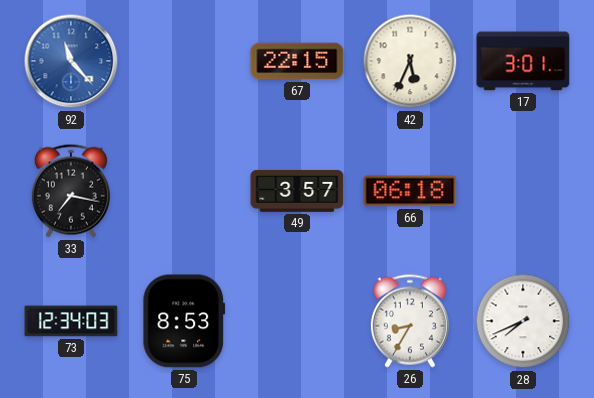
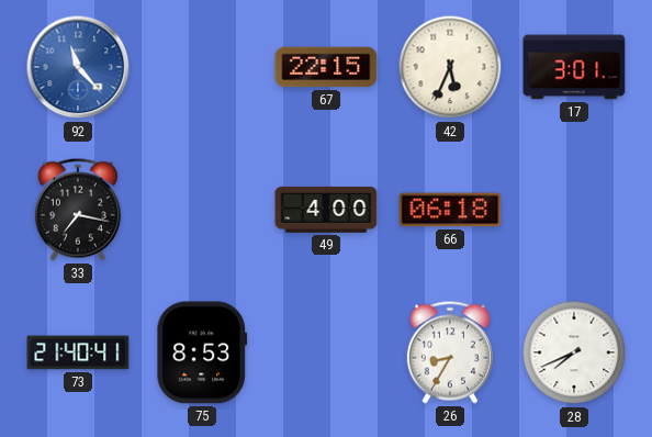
49: 3:57 -> 4:00 (326, 210)
73: 12:34 -> 21:40 (78, 352)
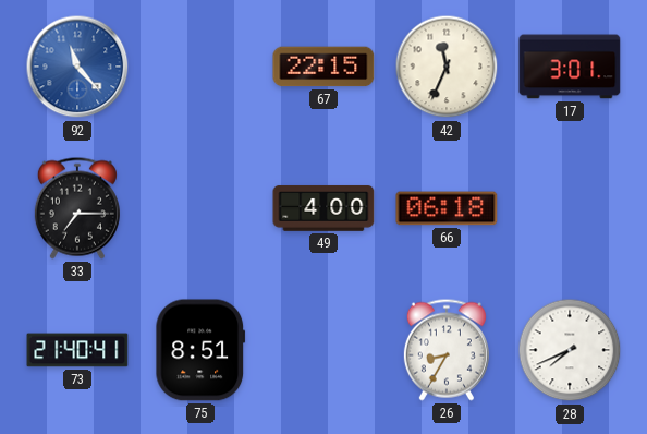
42: 5:34 -> 11:34 (447, 67)
33: 7:17 -> 7:15 (77, 208)
75: 8:53 -> 8:51 (200, 350)
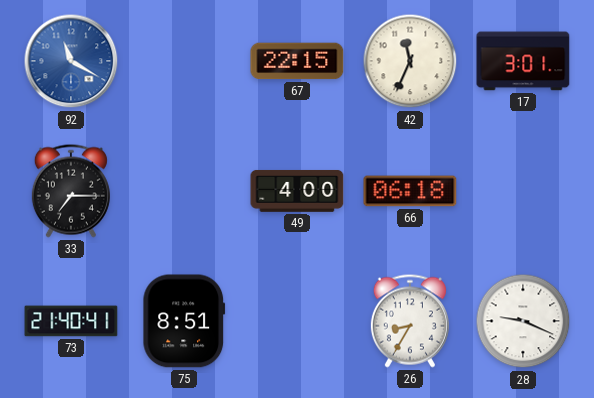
92: 11:23 -> 11:20 (71, 61)
28: 7:41 -> 9:19 (523, 321)
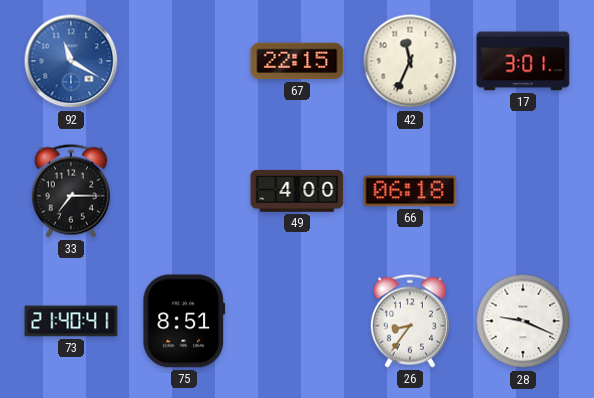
26: 8:35 -> 8:36 (410, 321)
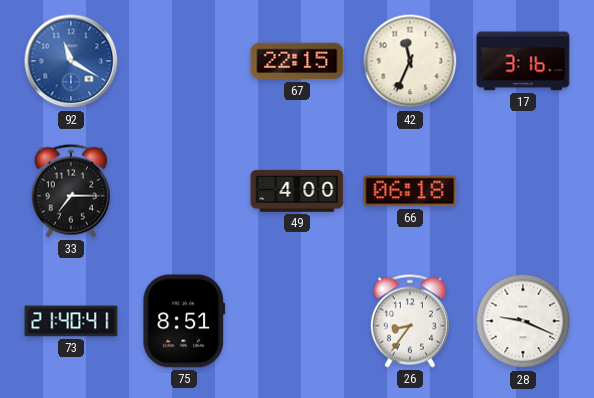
17: 3:01 -> 3:16 (523, 61)
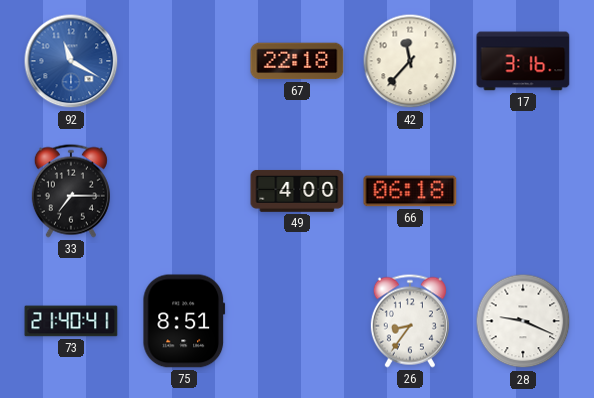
67: 22:15 -> 22:18 (297, 61)
42: 11:34 -> 11:37 (410, 61)
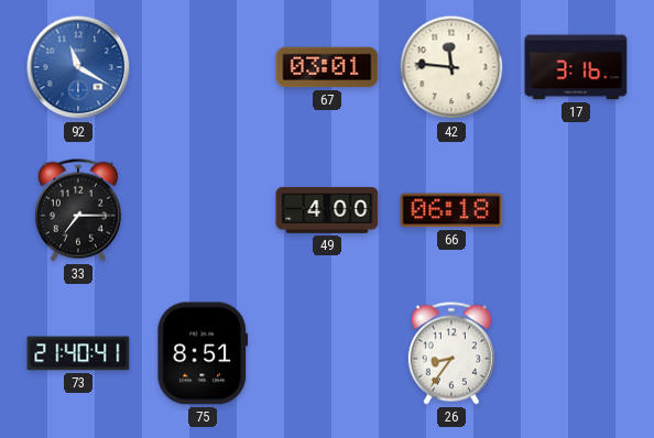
67: 22:18 -> 03:01 (327, 67)
42: 11:37 -> 11:46 (451, 67)
28: 9:19 -> none (523, 321)
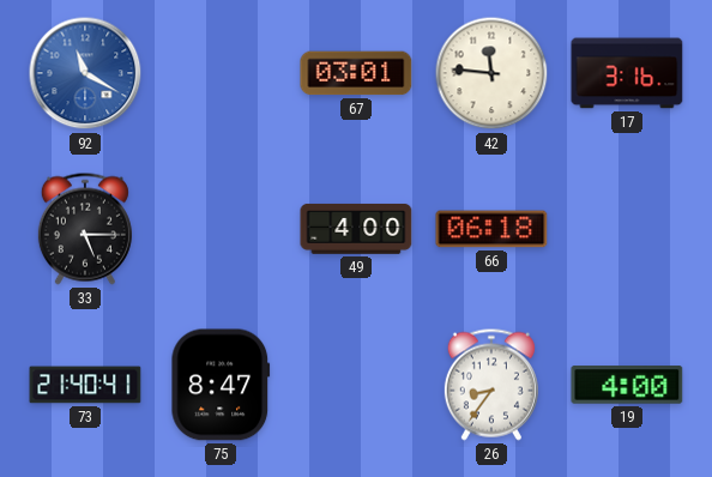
33: 7:15 -> 5:15 (85, 229)
75: 8:51 -> 8:47 (221, 385)
19: none -> 4:00 (627, 385)
